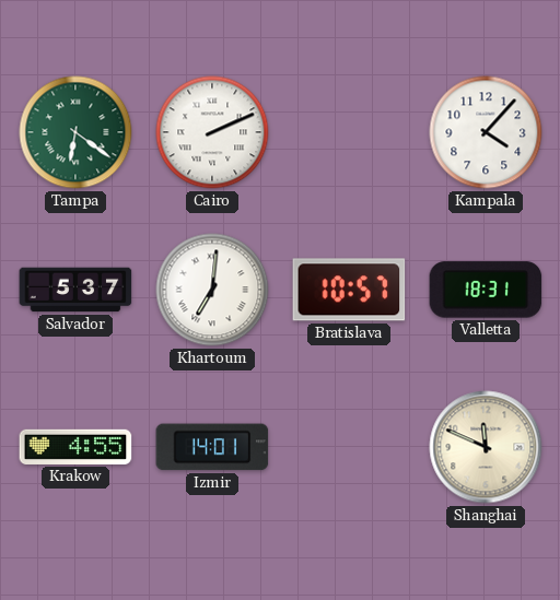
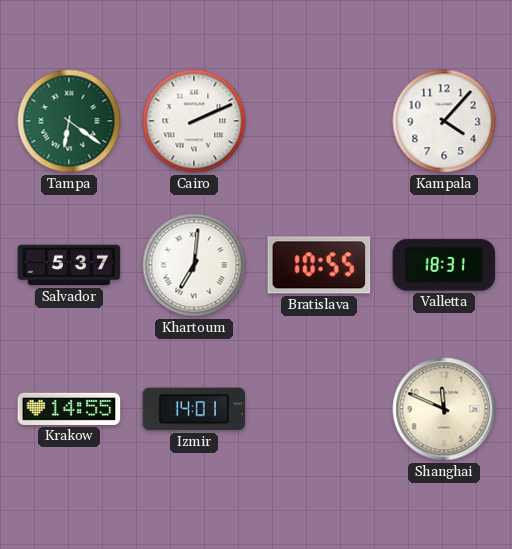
Bratislava: 10:57 -> 10:55 (319, 265)
Krakow: 4:55 -> 14:55 (69, 409)
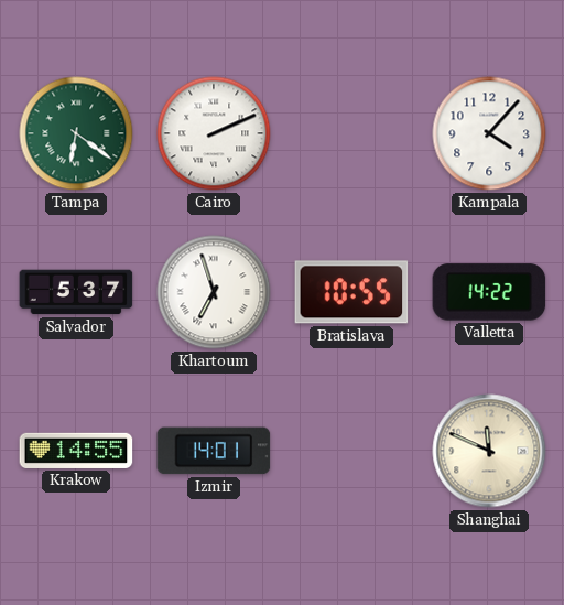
Khartoum: 7:01 -> 6:57 (214, 292)
Valletta: 18:31 -> 14:22 (489, 292)
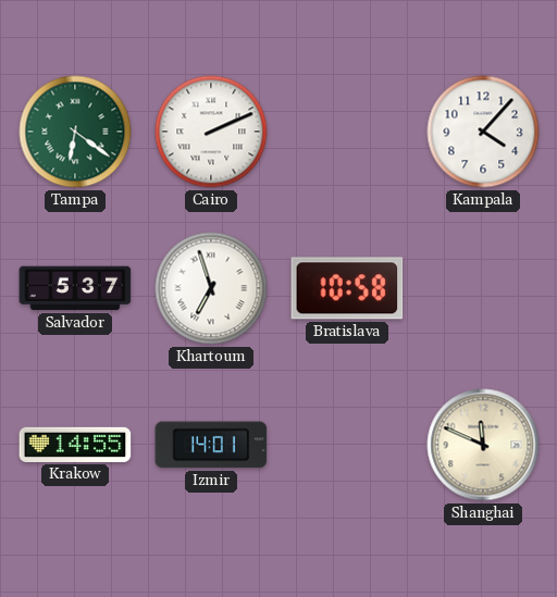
Bratislava: 10:55 -> 10:58 (347, 288)
Valletta: 14:22 -> none (489, 292)
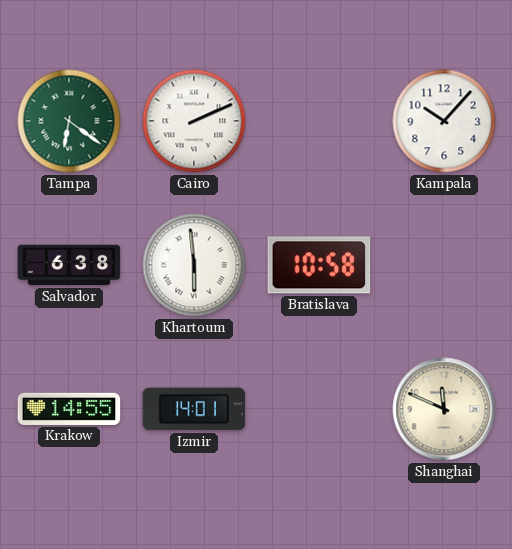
Kampala: 4:07 -> 10:07 (444, 121)
Salvador: 5:37 -> 6:38 (69, 265)
Khartoum: 6:57 -> 5:59 (194, 265)
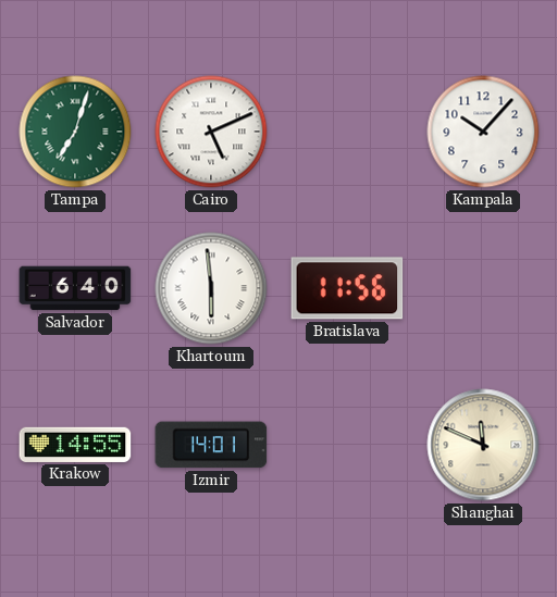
Tampa: 6:21 -> 7:03 (75, 132)
Cairo: 2:11 -> 5:11 (211, 132)
Salvador: 6:38 -> 6:40 (75, 288)
Bratislava: 10:58 -> 11:56 (347, 288)
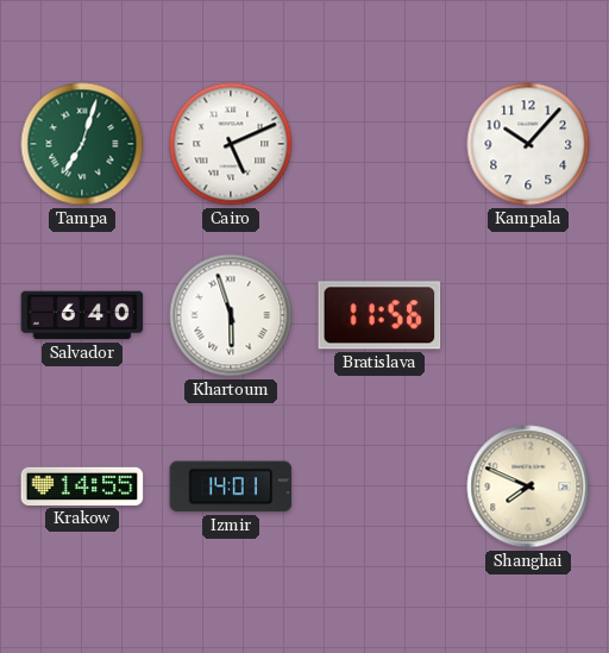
Khartoum: 5:59 -> 5:57 (231, 315)
Shanghai: 11:49 -> 7:49 (528, 486)
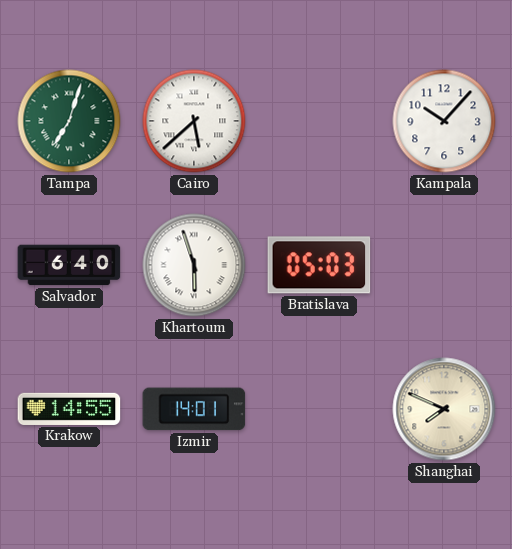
Cairo: 5:11 -> 5:38 (194, 121)
Bratislava: 11:56 -> 05:03 (319, 265)
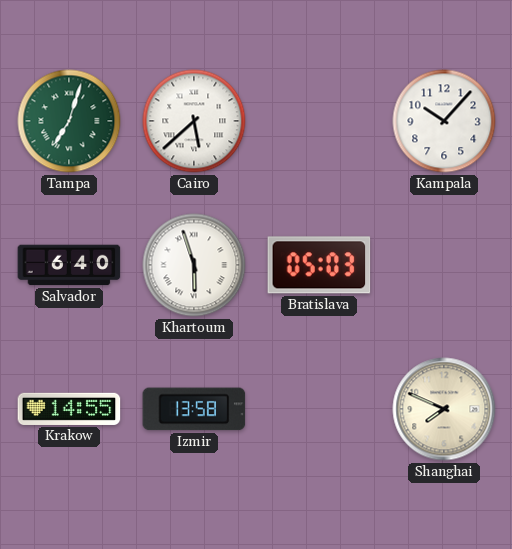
Izmir: 14:01 -> 13:58 (194, 409)
